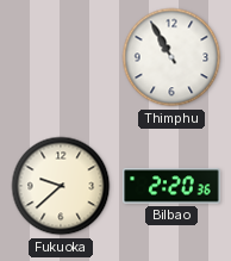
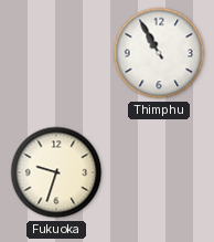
Fukuoka: 9:38 -> 9:33 (56, 172)
Bilbao: 2:20 -> none (171, 186)
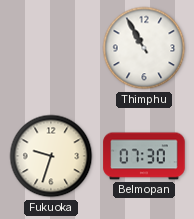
Belmopan: none -> 07:30 (144, 156)
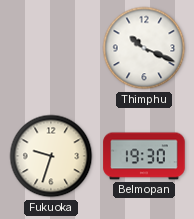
Thimphu: 10:55 -> 10:19 (144, 48)
Belmopan: 07:30 -> 19:30 (144, 156)
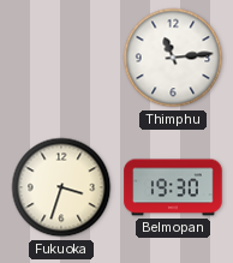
Thimphu: 10:19 -> 11:14 (173, 58)
Fukuoka: 9:33 -> 3:33 (61, 187)
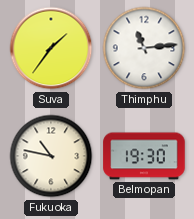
Suva: none -> 1:36 (51, 48)
Fukuoka: 3:33 -> 10:47 (51, 156)
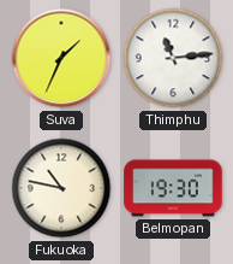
Suva: 1:36 -> 1:34 (61, 58)
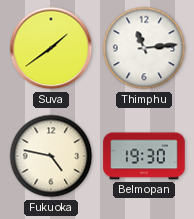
Suva: 1:34 -> 1:39 (51, 48)
Fukuoka: 10:47 -> 4:47 (51, 156)
